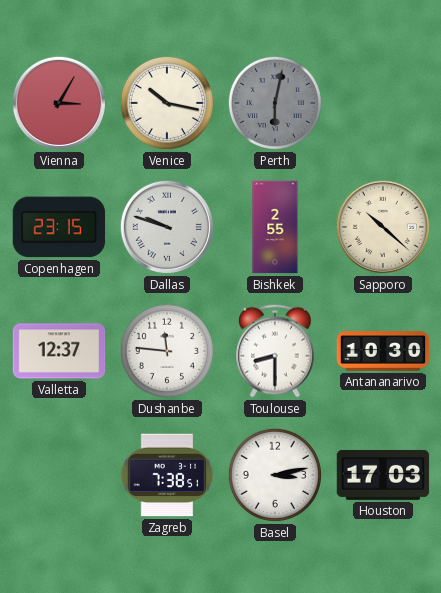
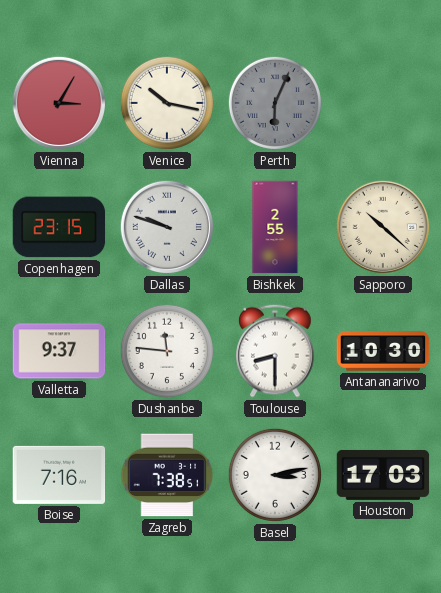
Perth: 6:02 -> 6:04 (275, 103)
Valletta: 12:37 -> 9:37 (59, 351)
Boise: none -> 7:16 (59, 475)
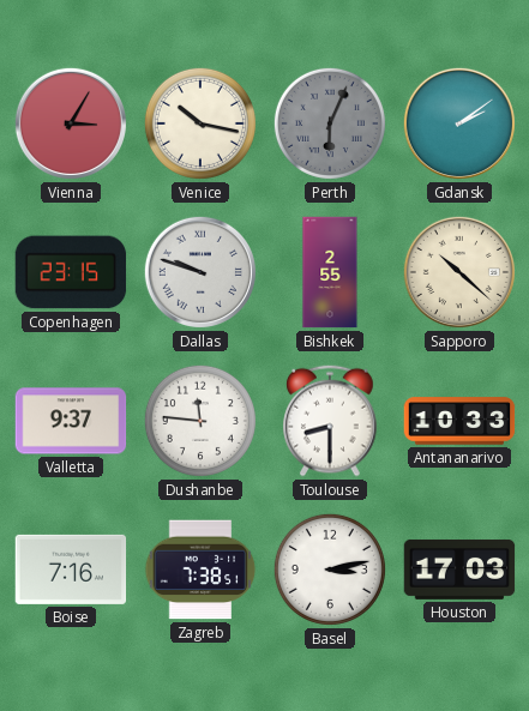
Gdansk: none -> 2:09 (459, 123)
Antananarivo: 10:30 -> 10:33 (459, 421)
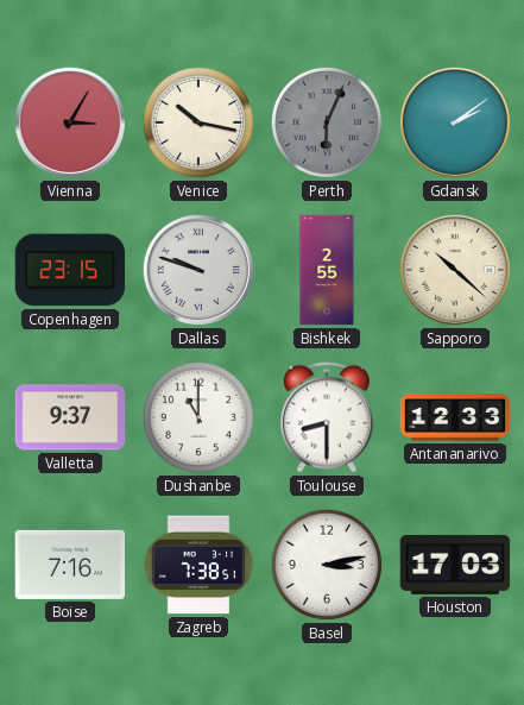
Dushanbe: 11:46 -> 11:00 (198, 417)
Antananarivo: 10:33 -> 12:33 (455, 417)
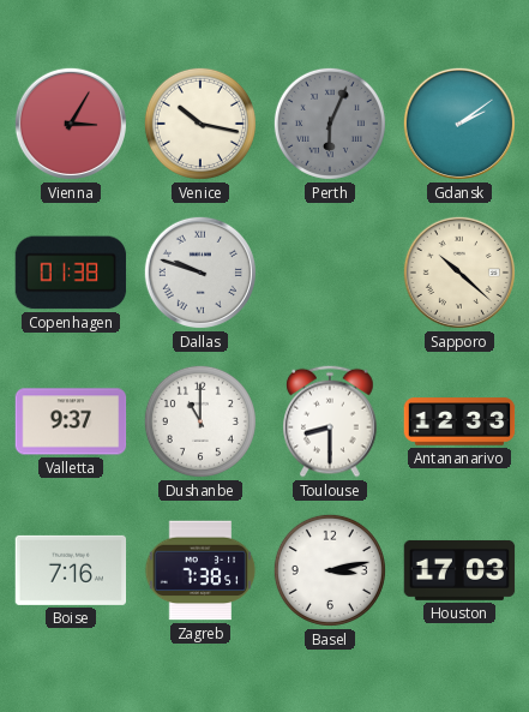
Copenhagen: 23:15 -> 01:38 (71, 273)
Bishkek: 2:55 -> none (327, 270)
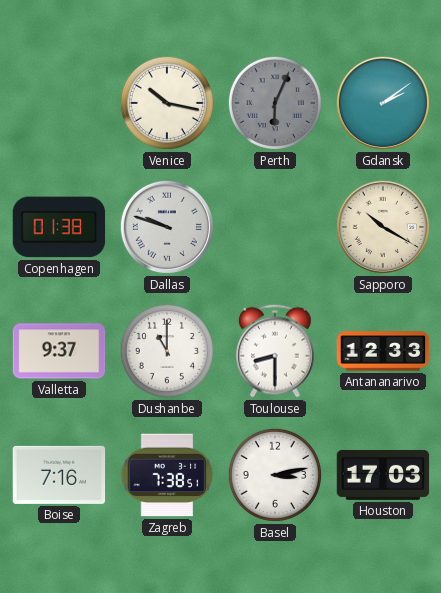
Vienna: 3:05 -> none (71, 124)
Sapporo: 10:22 -> 10:20 (383, 227)
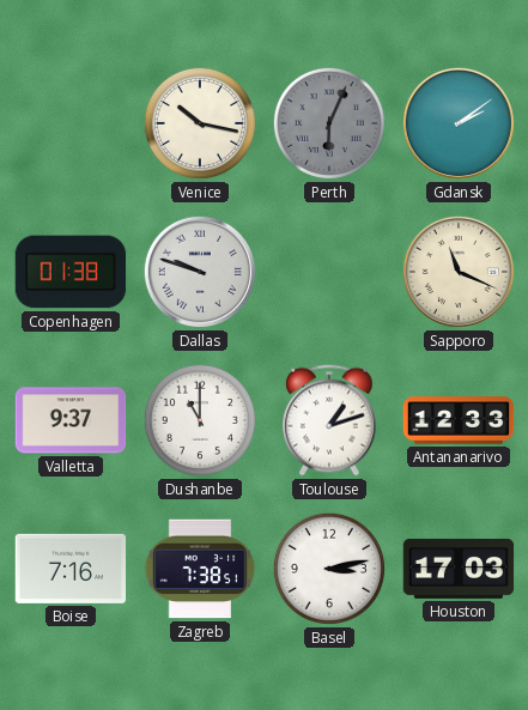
Sapporo: 10:20 -> 11:19 (459, 272)
Toulouse: 8:30 -> 1:12 (329, 420)
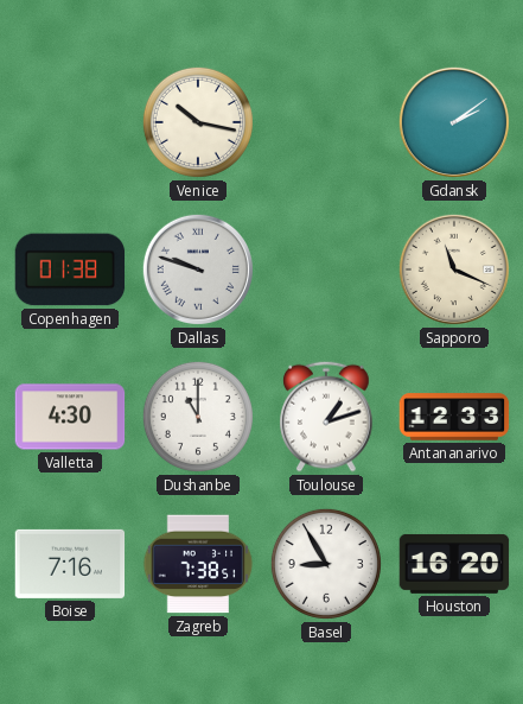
Perth: 6:04 -> none (329, 123)
Valletta: 9:37 -> 4:30 (70, 417)
Basel: 3:13 -> 8:55 (326, 564)
Houston: 17:03 -> 16:20 (454, 564)
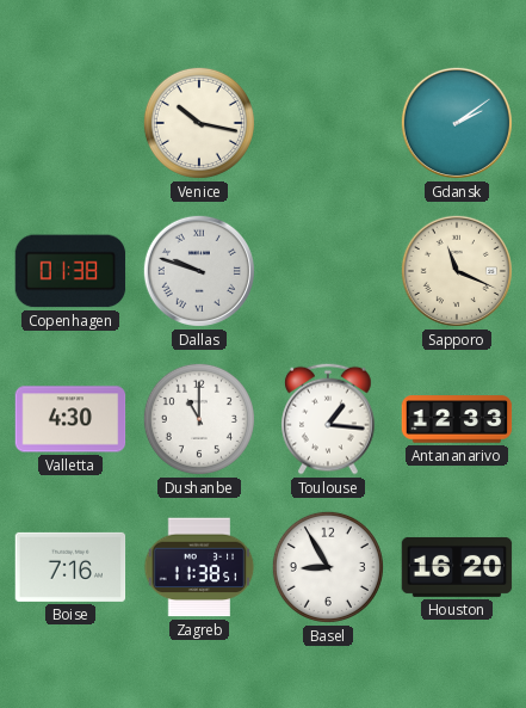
Toulouse: 1:12 -> 1:16 (328, 419)
Zagreb: 7:38 -> 11:38 (199, 567)
